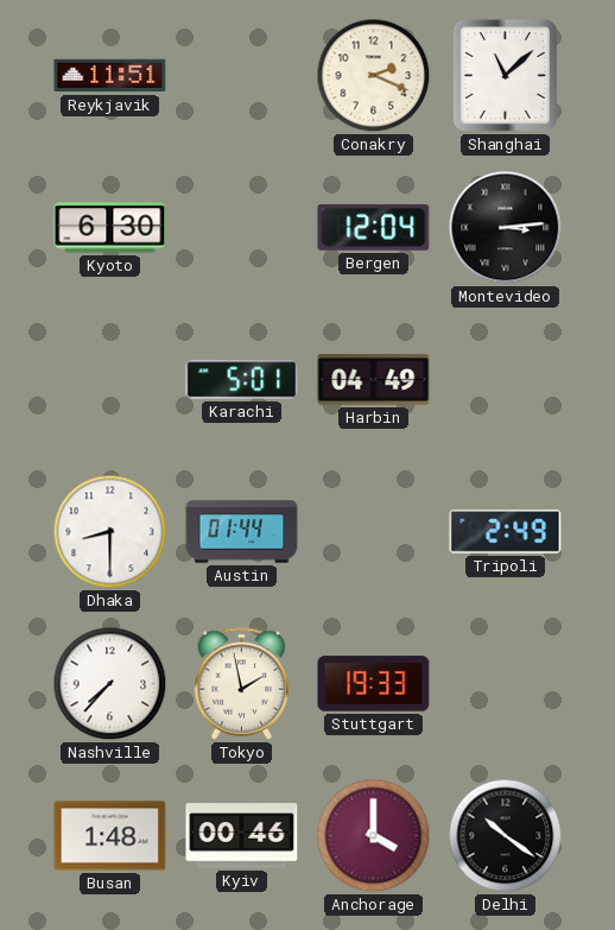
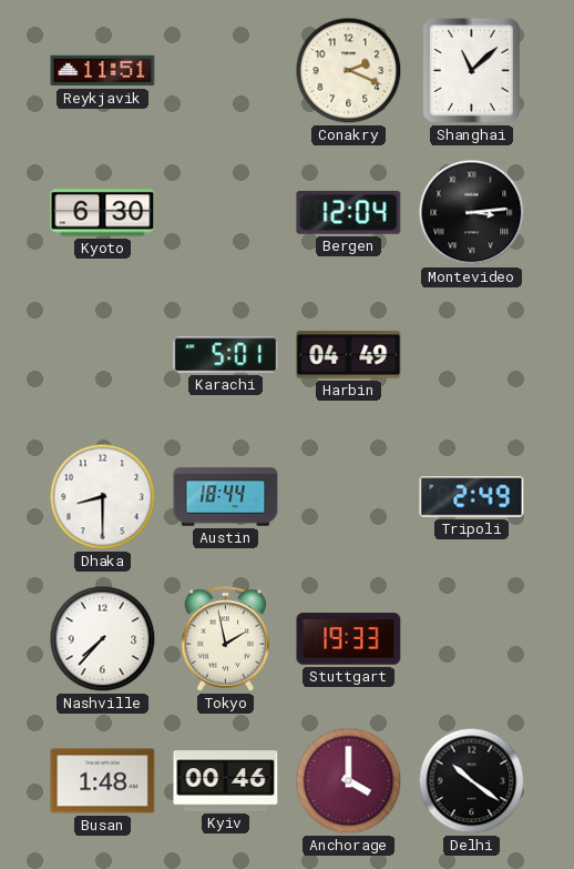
Austin: 01:44 -> 18:44 (226, 497)
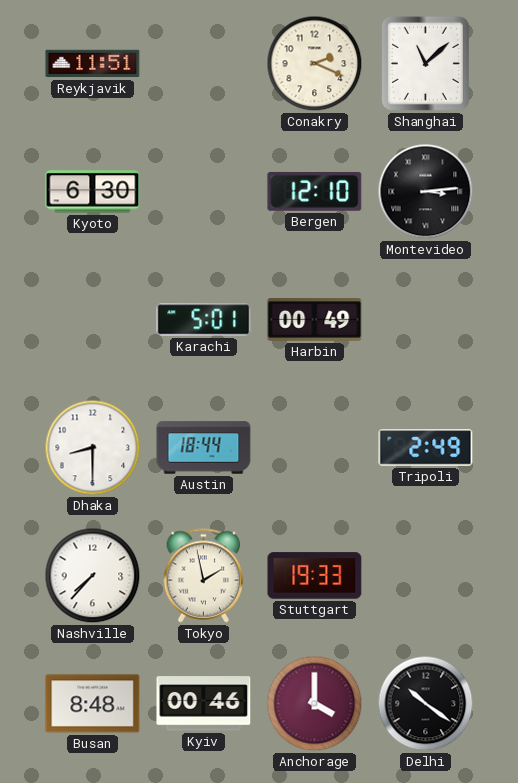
Bergen: 12:04 -> 12:10 (315, 192)
Harbin: 04:49 -> 00:49 (315, 320)
Busan: 1:48 -> 8:48 (93, 704)
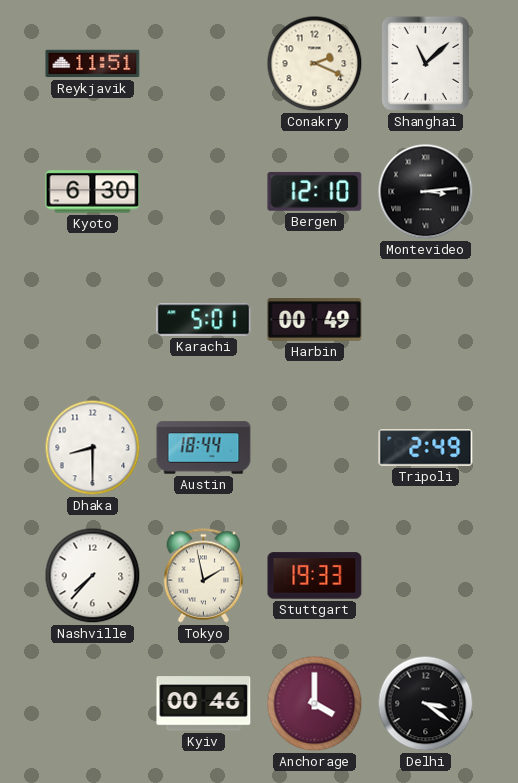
Busan: 8:48 -> none (93, 704)
Delhi: 10:21 -> 3:21 (426, 704)
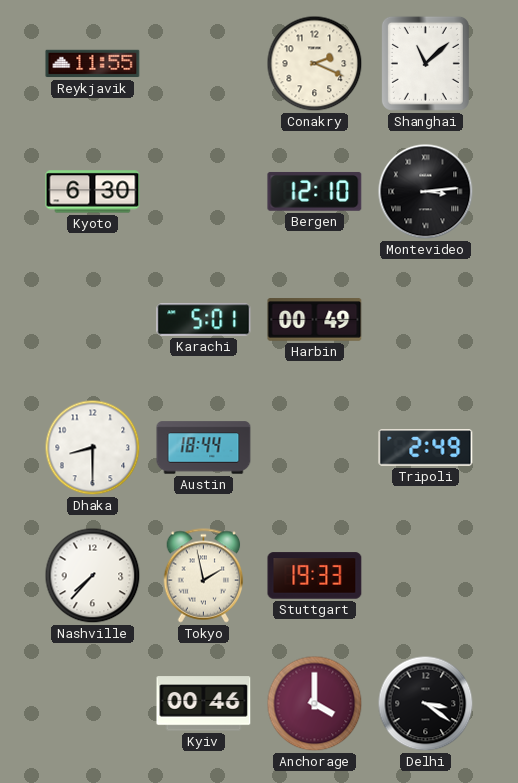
Reykjavik: 11:51 -> 11:55 (93, 64)
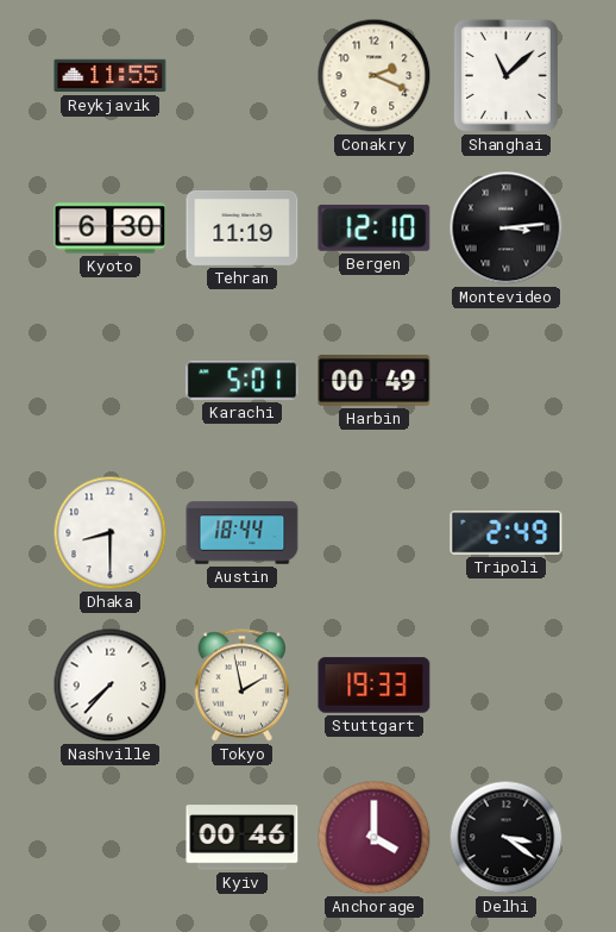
Tehran: none -> 11:19 (243, 227)
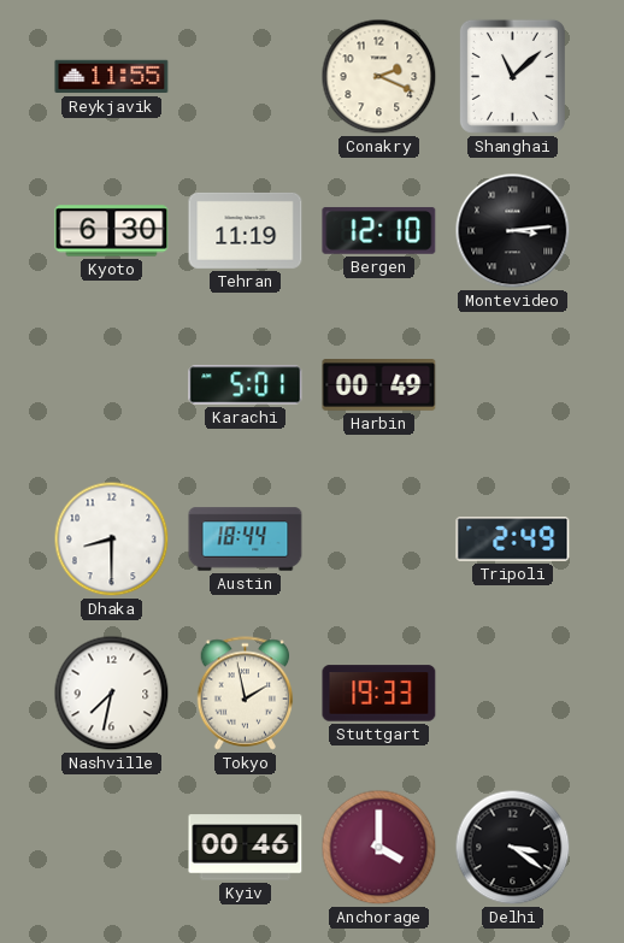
Nashville: 7:37 -> 7:32 (112, 694)
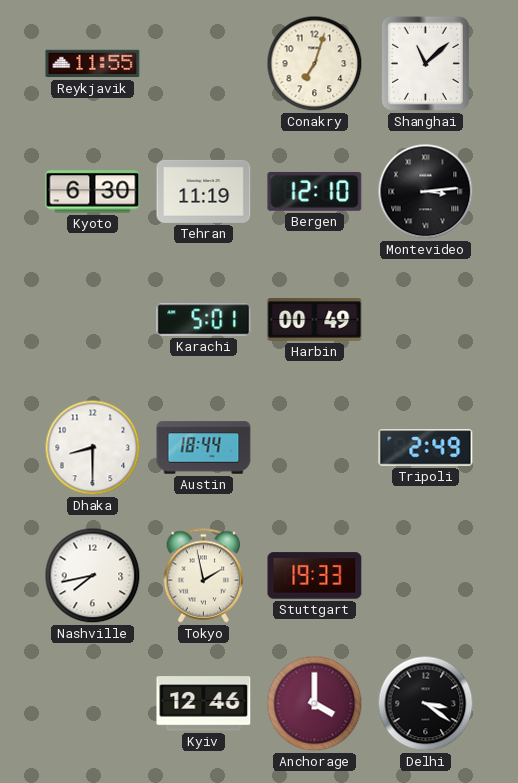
Conakry: 2:19 -> 7:03 (315, 64)
Nashville: 7:32 -> 7:43 (93, 576)
Kyiv: 00:46 -> 12:46 (204, 704)
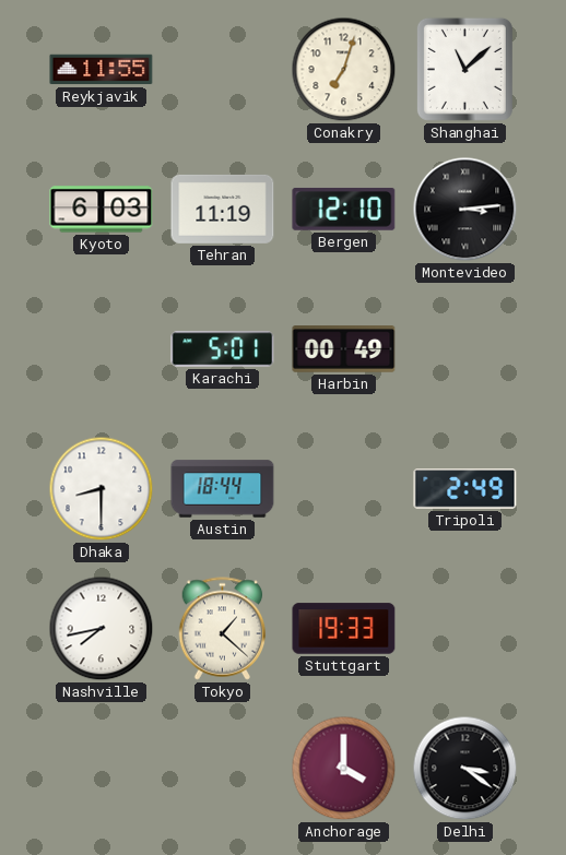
Kyoto: 6:30 -> 6:03 (102, 210)
Tokyo: 1:58 -> 1:22 (223, 629)
Kyiv: 12:46 -> none (204, 704)
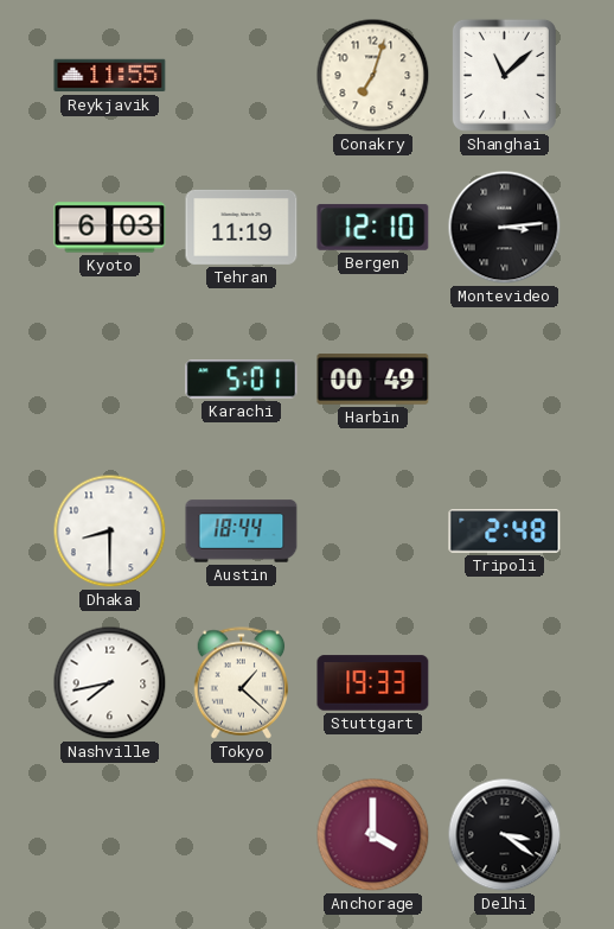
Tripoli: 2:49 -> 2:48 (505, 532)
